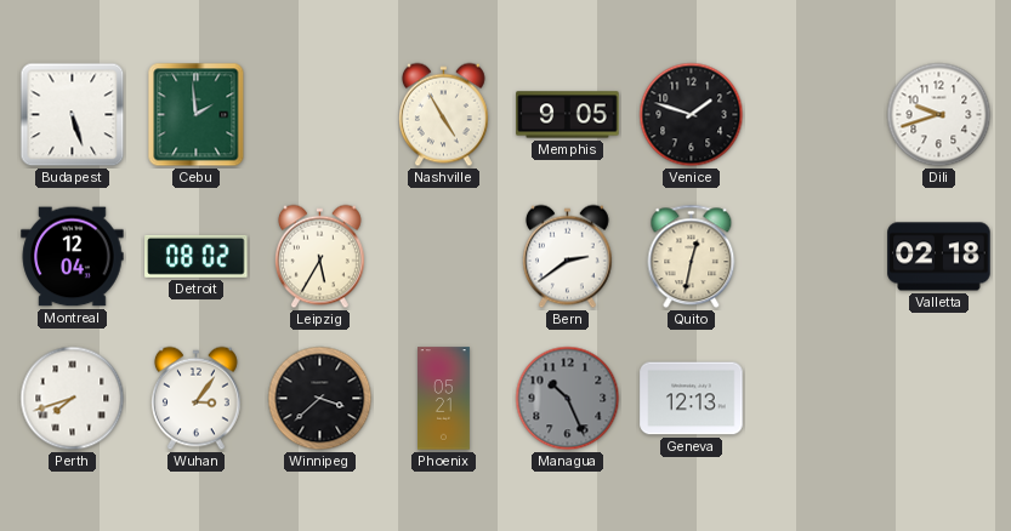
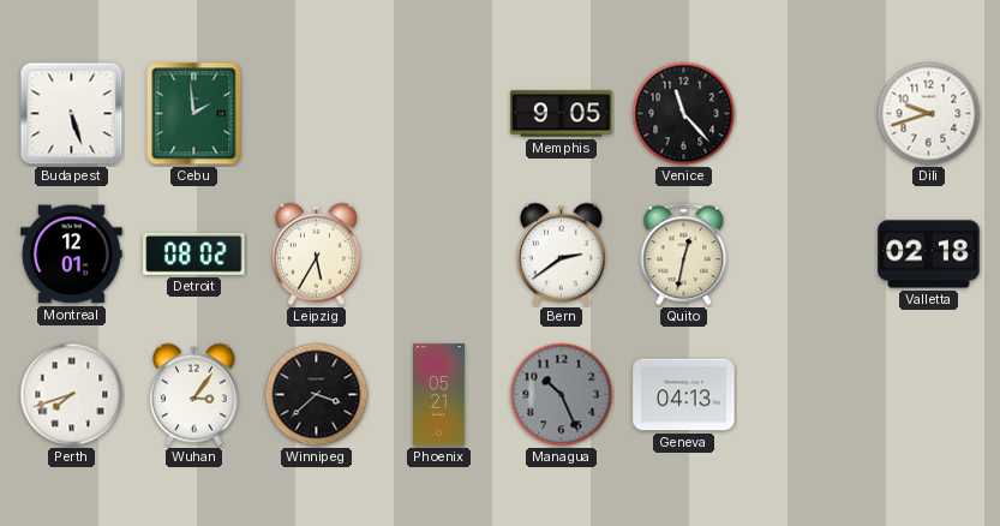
Nashville: 4:55 -> none (443, 115)
Venice: 1:48 -> 11:23 (684, 114)
Montreal: 12:04 -> 12:01 (72, 255)
Geneva: 12:13 -> 04:13 (684, 395)
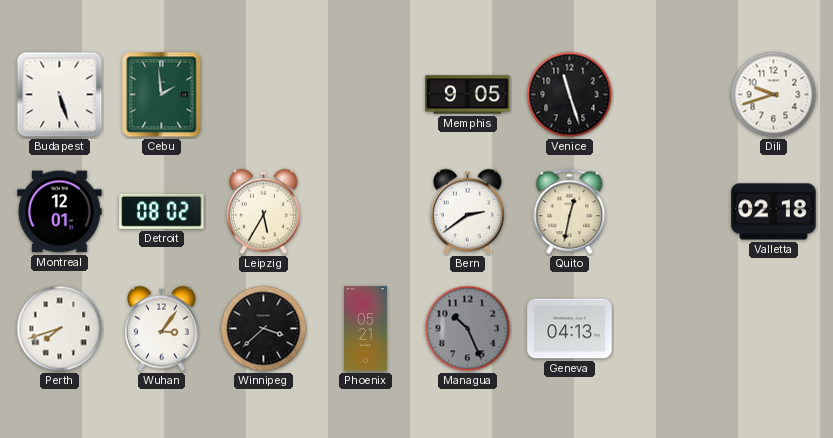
Venice: 11:23 -> 11:27 (570, 95)
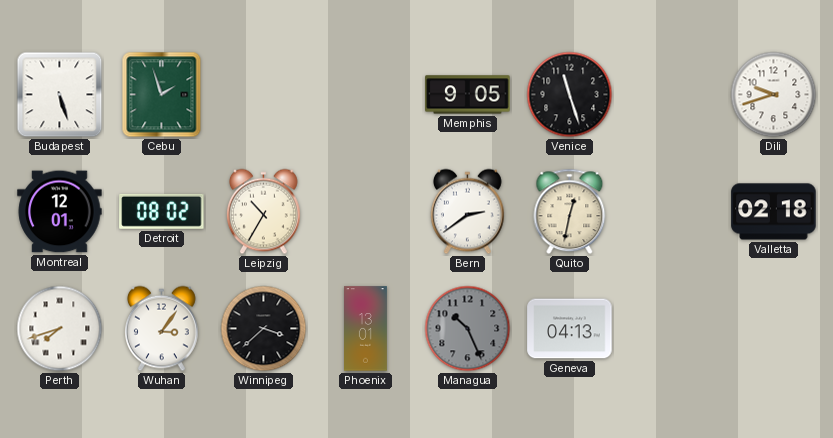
Cebu: 1:59 -> 1:57 (162, 95)
Leipzig: 5:35 -> 10:35 (263, 212)
Phoenix: 05:21 -> 13:01 (366, 329)
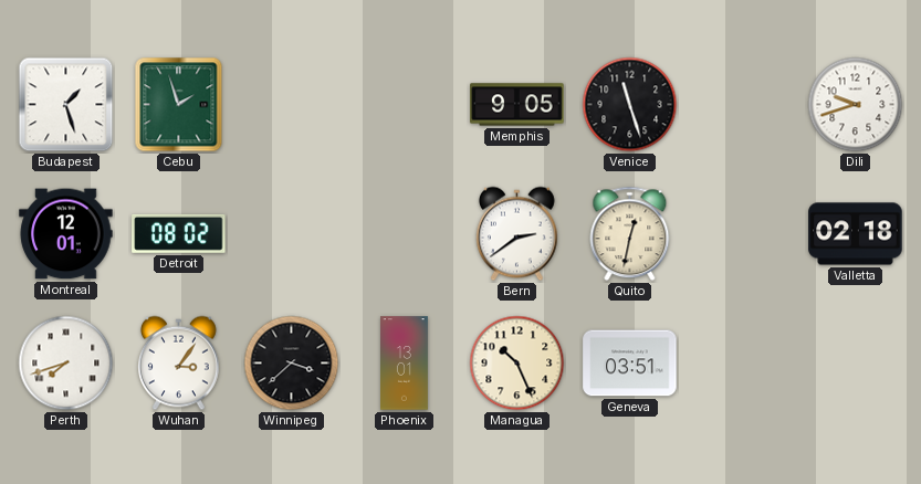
Budapest: 5:27 -> 1:27 (66, 105)
Leipzig: 10:35 -> none (263, 212)
Managua dial: grey -> cream (517, 364)
Geneva: 04:13 -> 03:51 (630, 364)
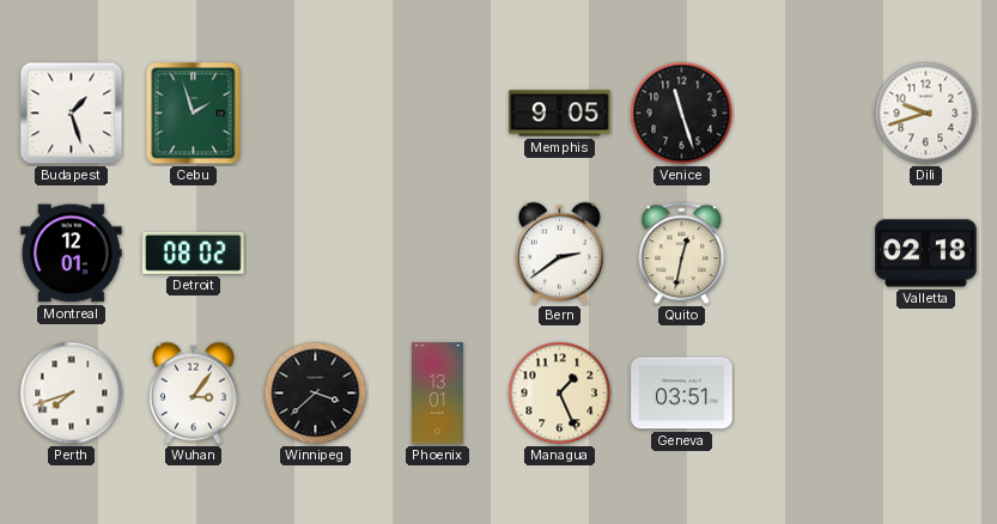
Managua: 10:26 -> 1:26 (560, 394)
